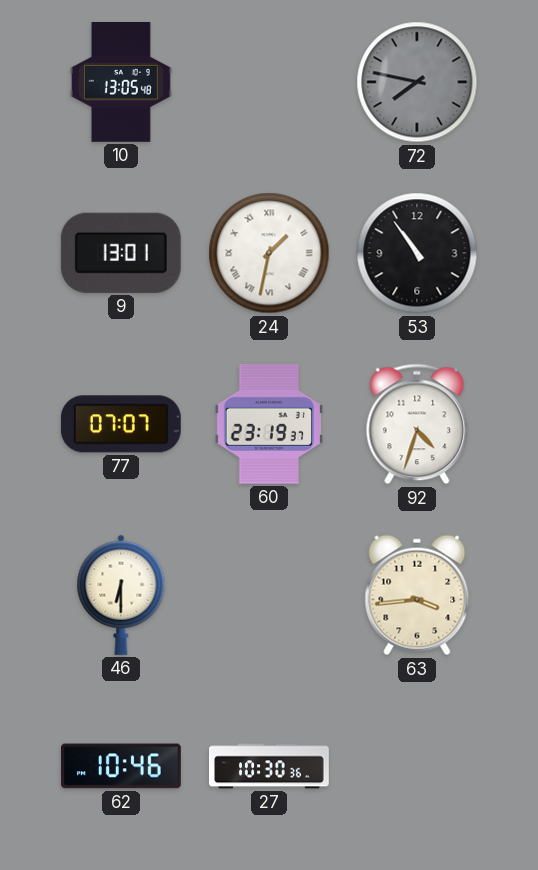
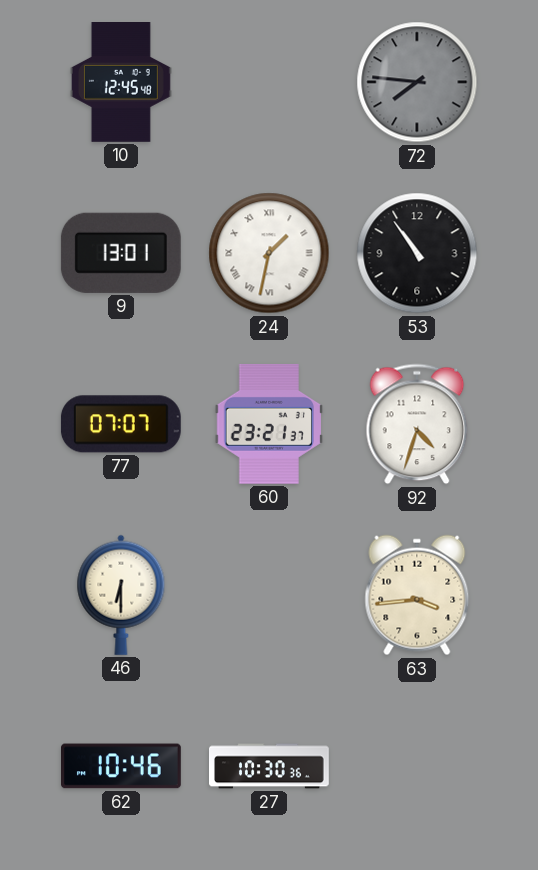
10: 13:05 -> 12:45 (121, 83)
72: 7:47 -> 7:46 (417, 82)
60: 23:19 -> 23:21 (268, 424)
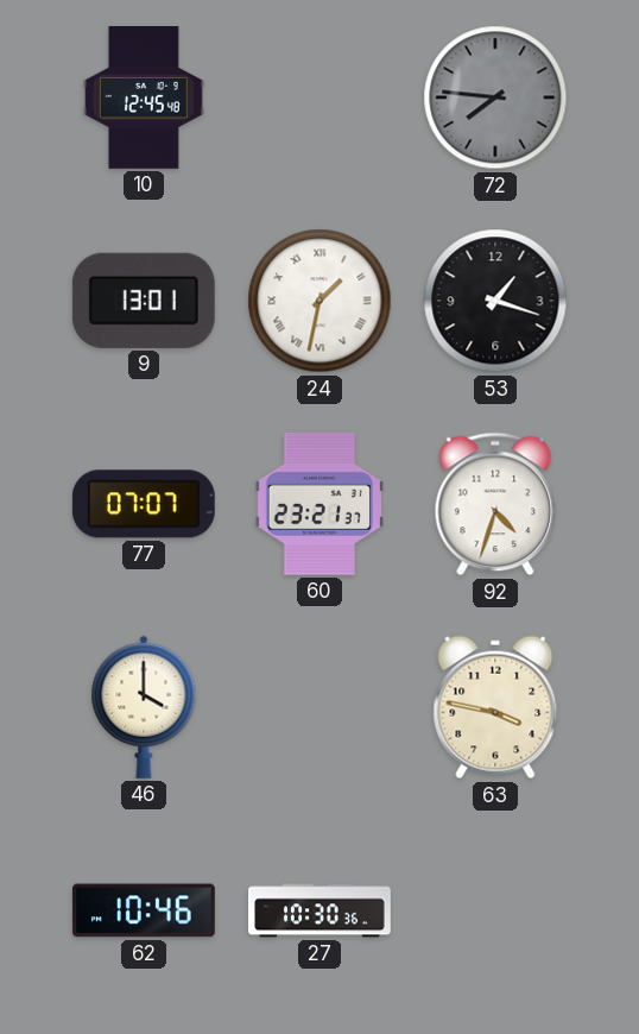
53: 10:54 -> 1:18 (495, 301)
46: 6:30 -> 4:00 (144, 707)
63: 3:44 -> 3:47 (495, 707)
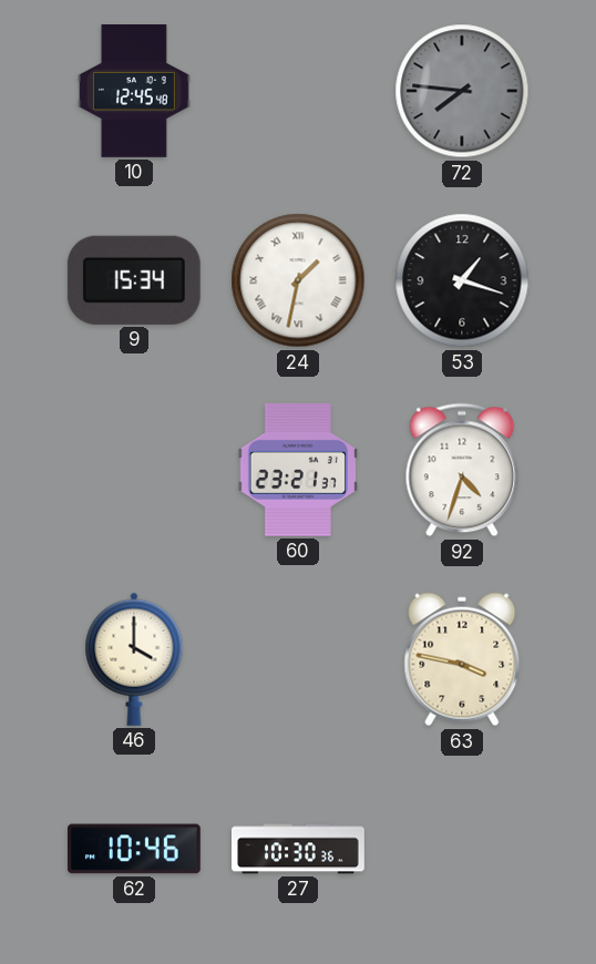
9: 13:01 -> 15:34 (134, 280)
77: 07:07 -> none (144, 504)
